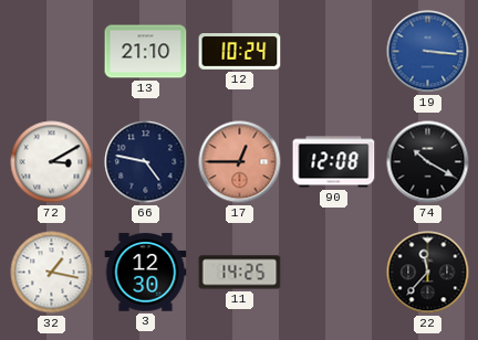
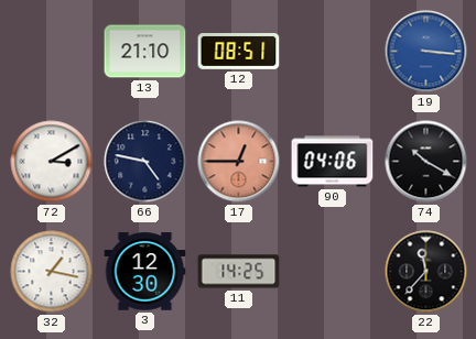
12: 10:24 -> 08:51 (239, 52)
90: 12:08 -> 04:06 (333, 162)
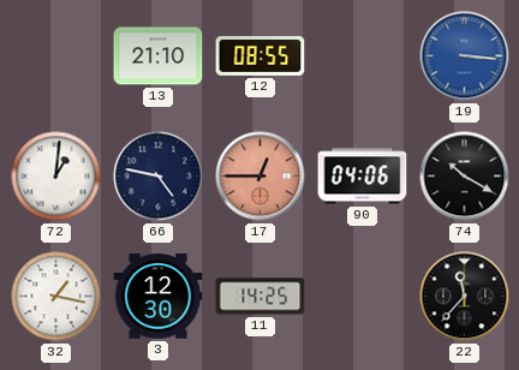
12: 08:51 -> 08:55 (261, 56)
72: 3:10 -> 1:01 (56, 177)
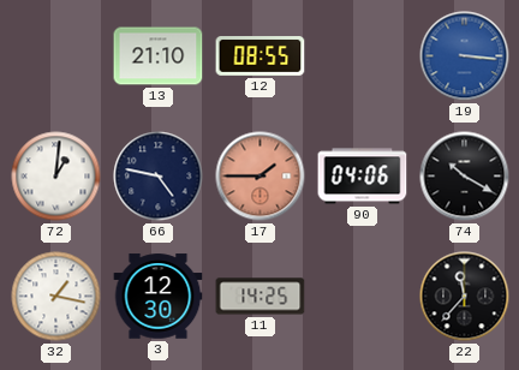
17: 12:45 -> 1:45 (261, 177)
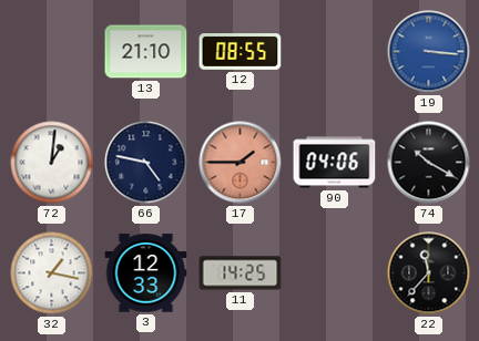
3: 12:30 -> 12:33 (146, 273)
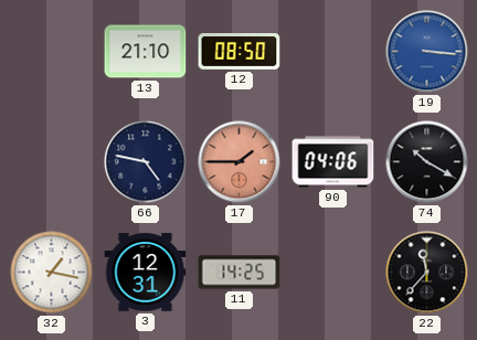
12: 08:55 -> 08:50 (240, 52)
72: 1:01 -> none (52, 163)
3: 12:33 -> 12:31 (146, 273)
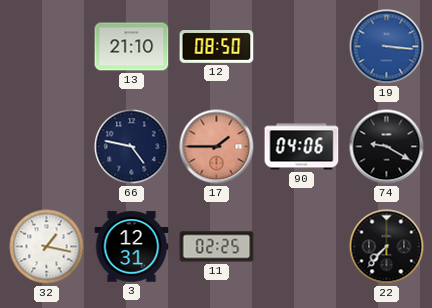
74: 10:20 -> 9:20 (387, 147)
11: 14:25 -> 02:25 (217, 247)
22: 11:37 -> 7:37 (387, 247)
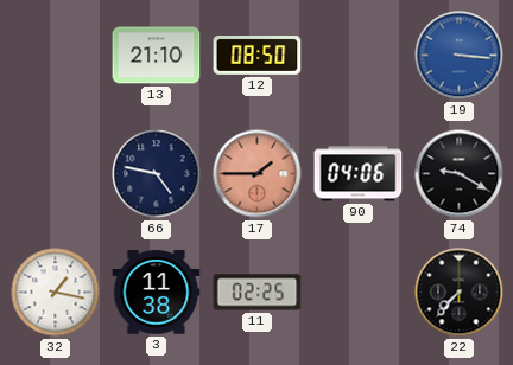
3: 12:31 -> 11:38 (157, 293)
